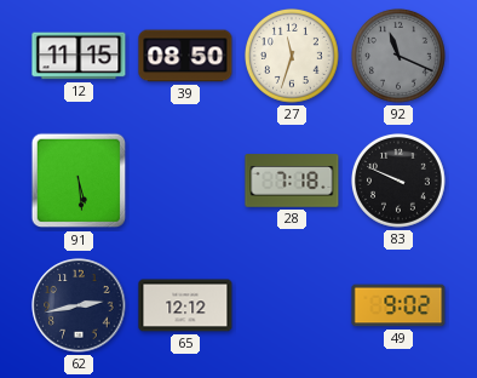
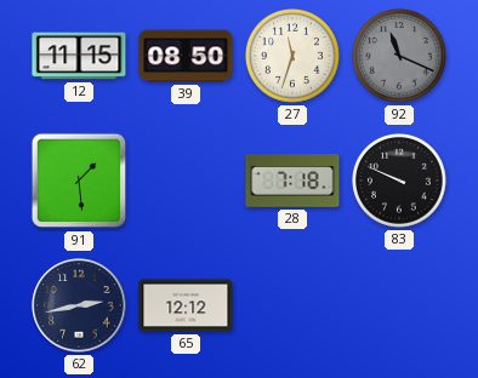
91: 5:29 -> 1:29 (79, 181)
49: 9:02 -> none (398, 305)
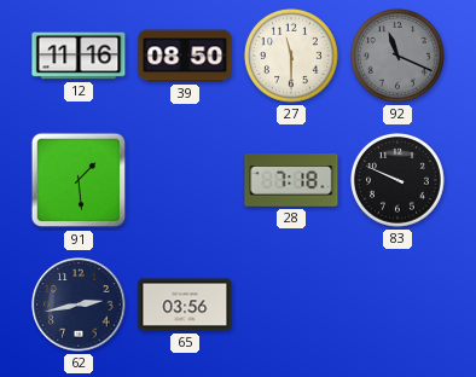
12: 11:15 -> 11:16 (79, 56)
27: 11:33 -> 11:30 (292, 57)
65: 12:12 -> 03:56 (185, 304)
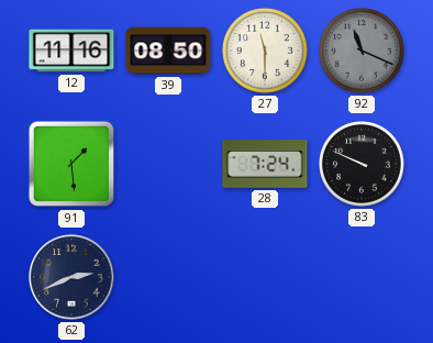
28: 7:18 -> 7:24 (265, 164)
62: 2:43 -> 2:41 (71, 277)
65: 03:56 -> none (185, 304)
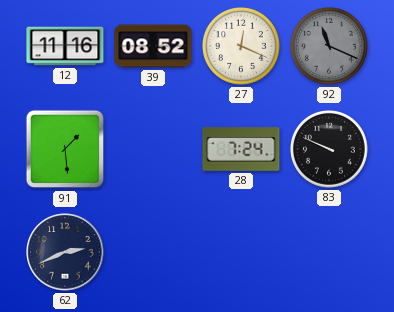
39: 08:50 -> 08:52 (153, 46)
27: 11:30 -> 12:19 (242, 47)
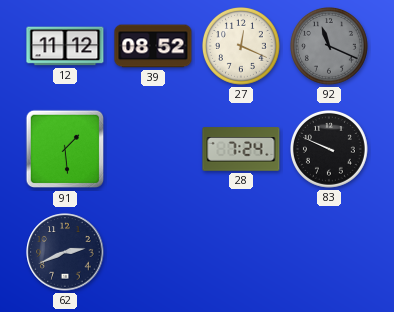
12: 11:16 -> 11:12 (65, 46)
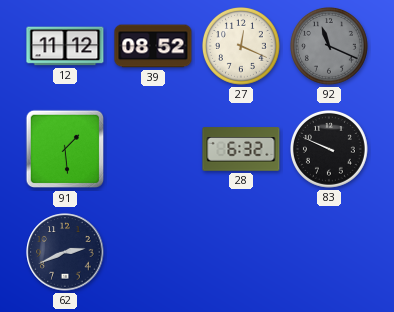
28: 7:24 -> 6:32 (241, 149)
